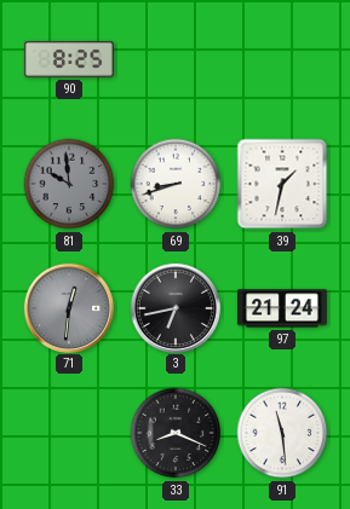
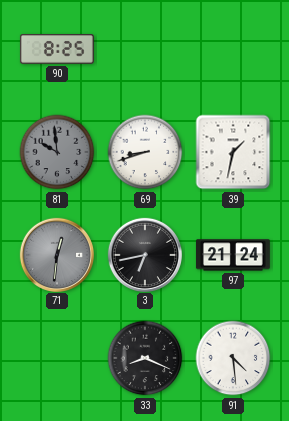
91: 11:29 -> 4:29 (233, 358)
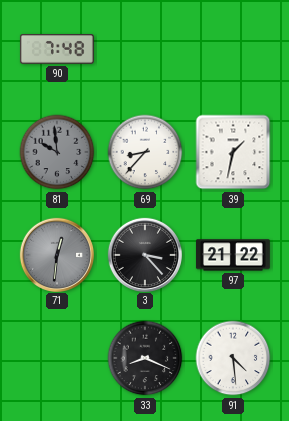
90: 8:25 -> 7:48 (57, 50)
69: 8:42 -> 8:37 (145, 152)
3: 6:43 -> 3:23 (144, 254)
97: 21:24 -> 21:22 (233, 255)
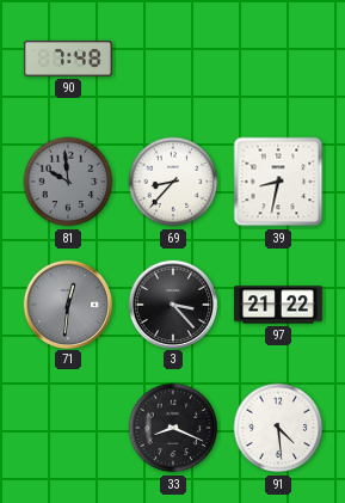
39: 1:32 -> 8:32 (278, 182)
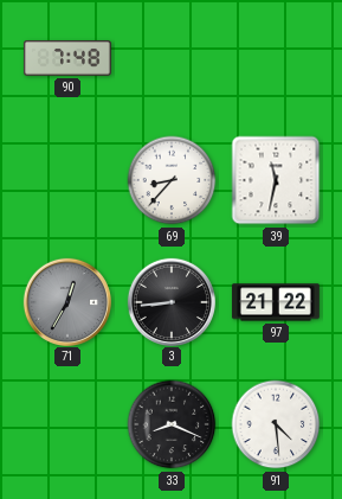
81: 9:59 -> none (68, 182)
39: 8:32 -> 11:32 (276, 180)
71: 12:31 -> 12:35 (66, 301)
3: 3:23 -> 8:44 (170, 301)
